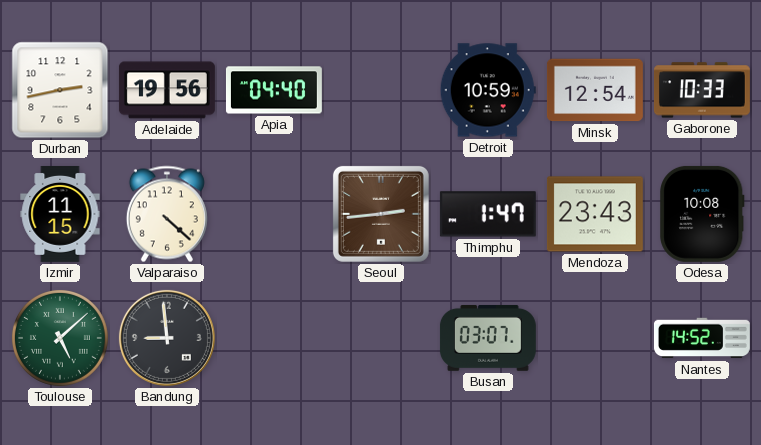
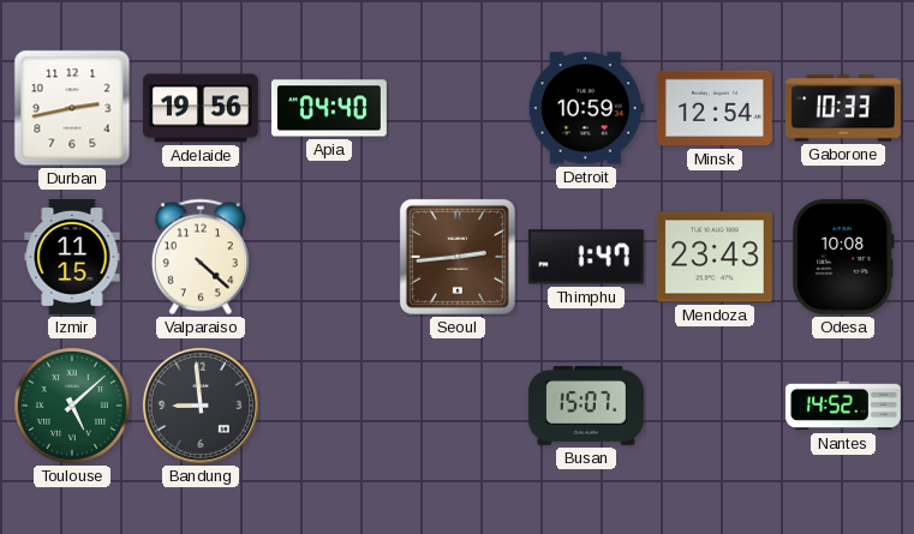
Busan: 03:07 -> 15:07 (586, 406)
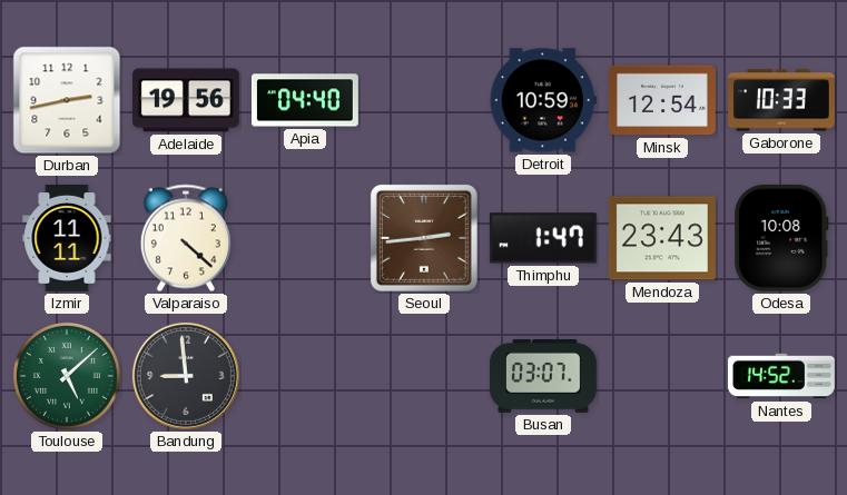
Izmir: 11:15 -> 11:11 (67, 238)
Busan: 15:07 -> 03:07 (543, 376)
